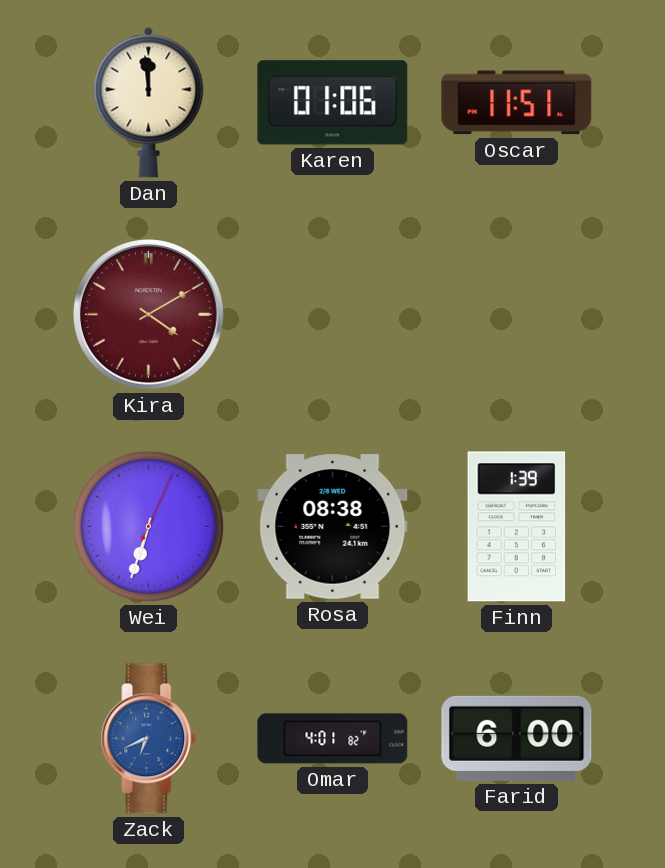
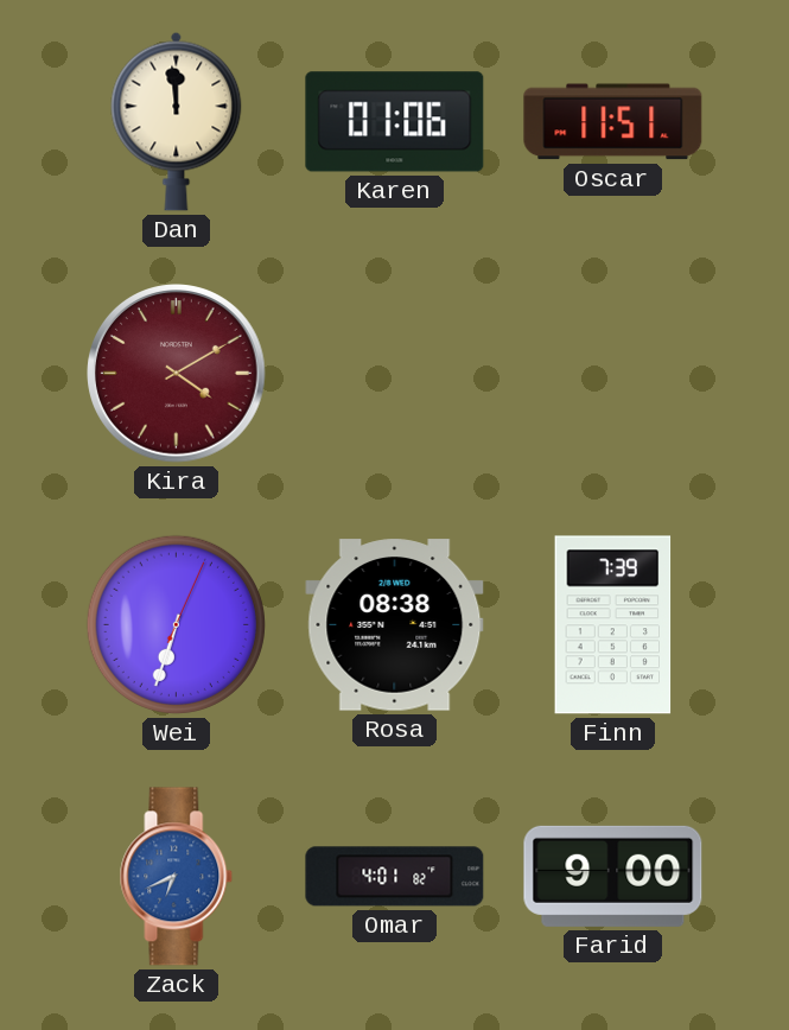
Finn: 1:39 -> 7:39 (613, 625)
Farid: 6:00 -> 9:00 (613, 876)
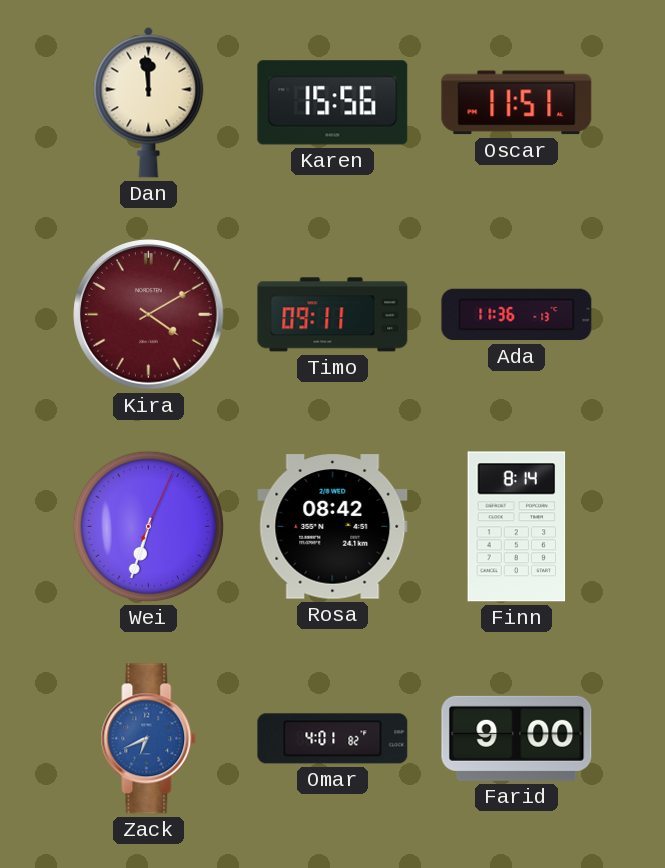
Karen: 01:06 -> 15:56 (333, 103)
Timo: none -> 09:11 (333, 315)
Ada: none -> 11:36 (517, 315)
Rosa: 08:38 -> 08:42 (333, 527)
Finn: 7:39 -> 8:14 (517, 527)
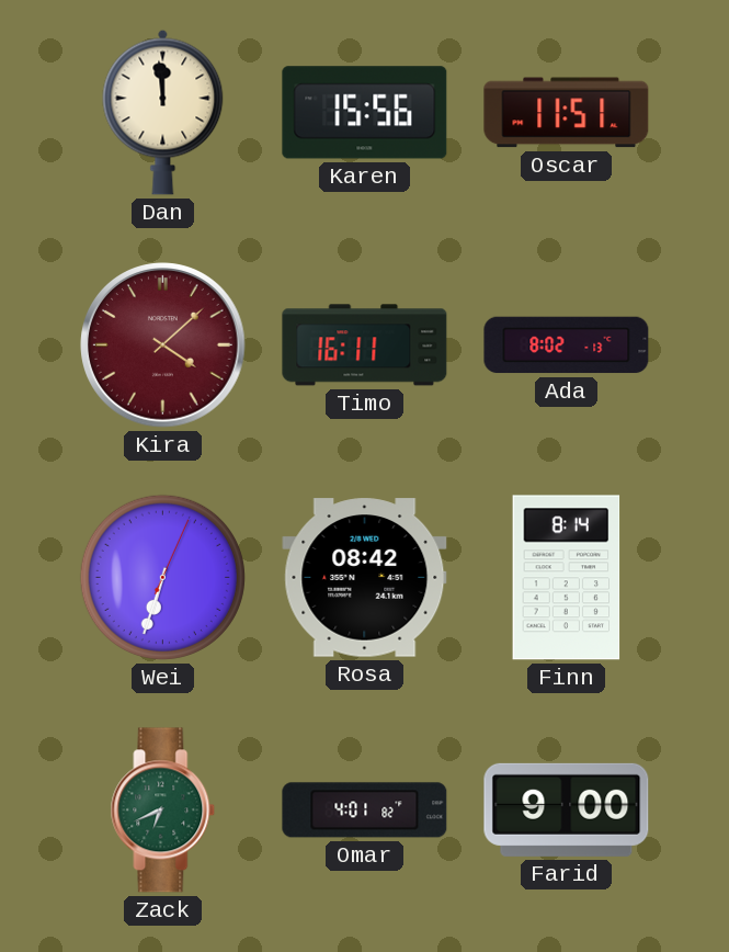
Kira: 4:10 -> 4:08 (163, 345)
Timo: 09:11 -> 16:11 (365, 345)
Ada: 11:36 -> 8:02 (567, 345)
Zack dial: blue -> green (163, 811)
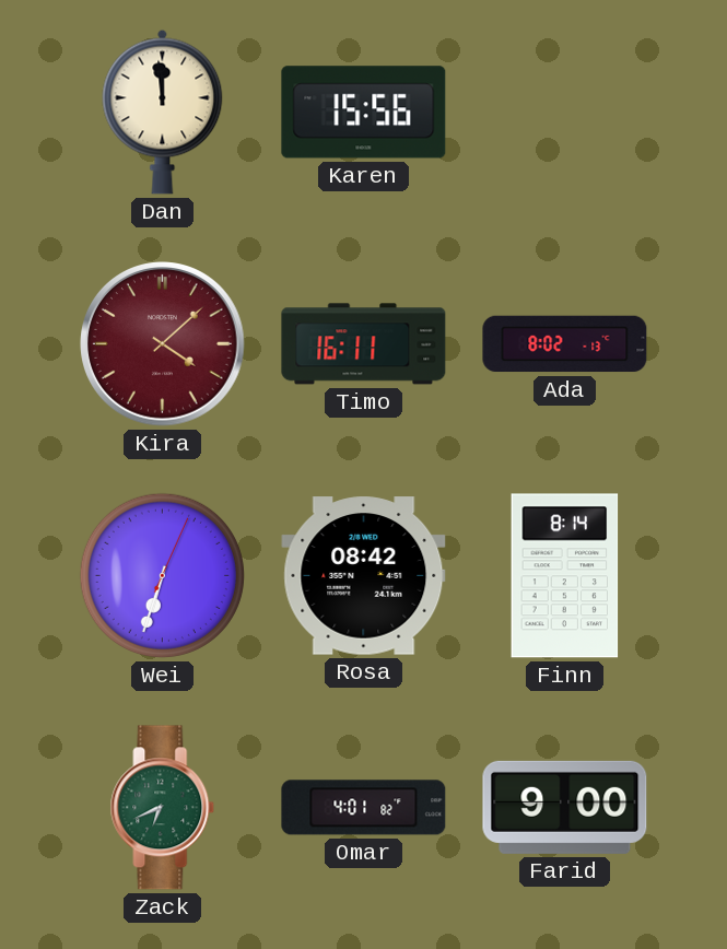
Oscar: 11:51 -> none (567, 113)
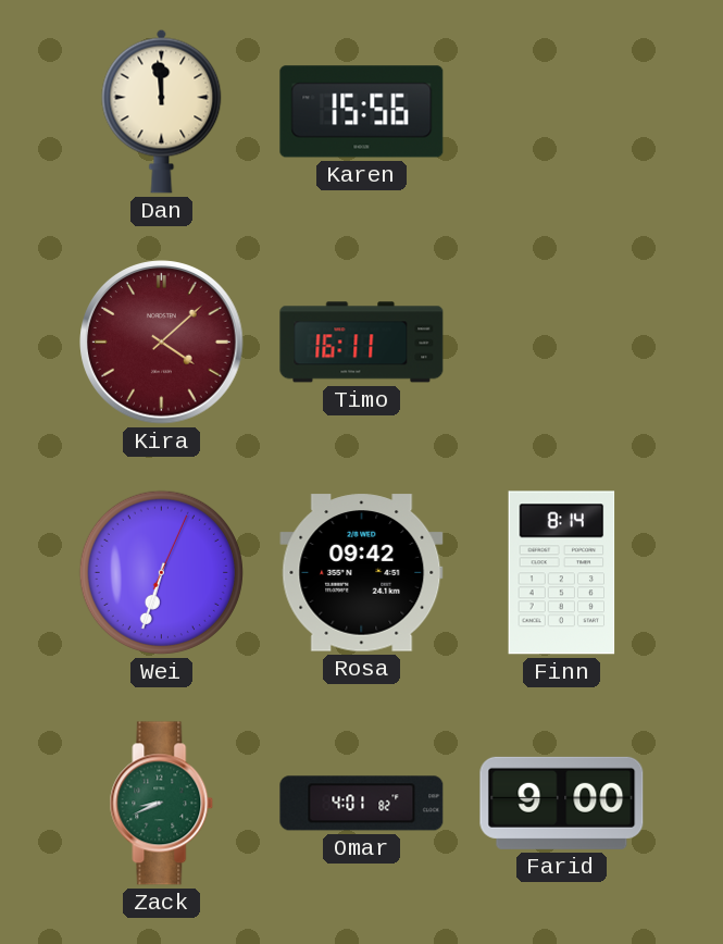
Ada: 8:02 -> none (565, 344)
Rosa: 08:42 -> 09:42 (362, 573)
Zack: 6:41 -> 8:41 (162, 804)
